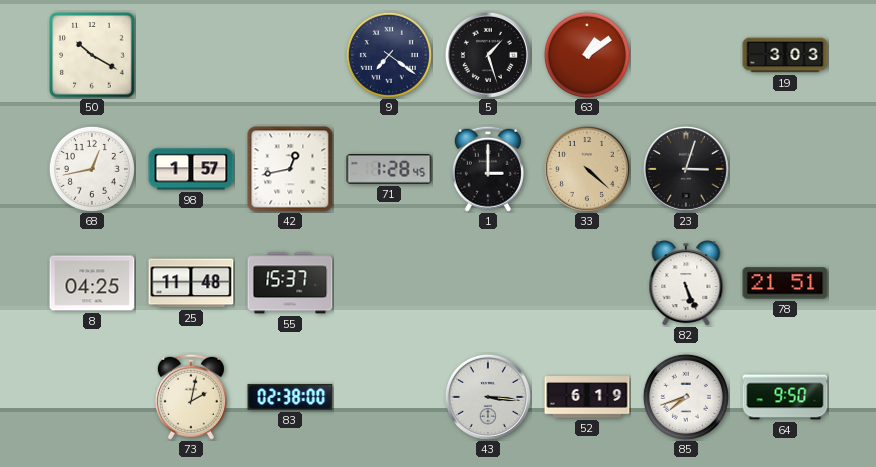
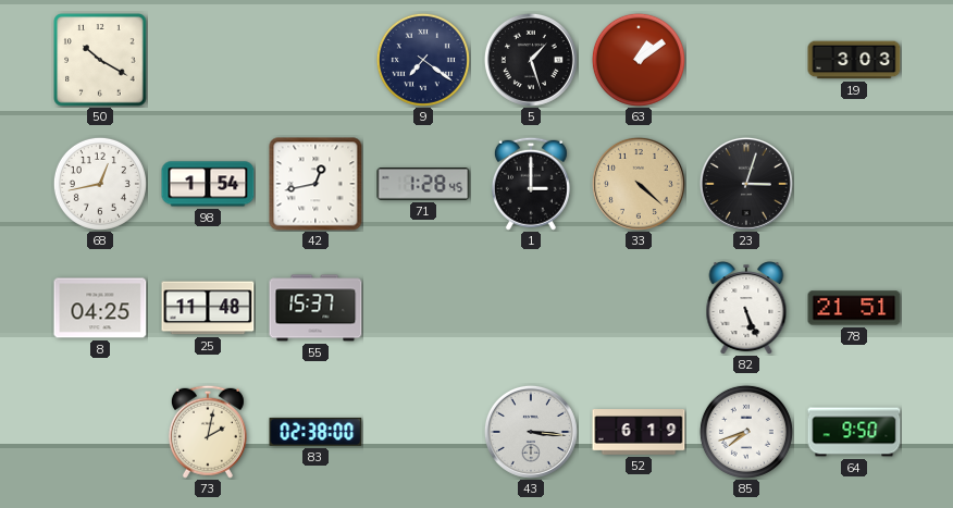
98: 1:57 -> 1:54 (208, 184)
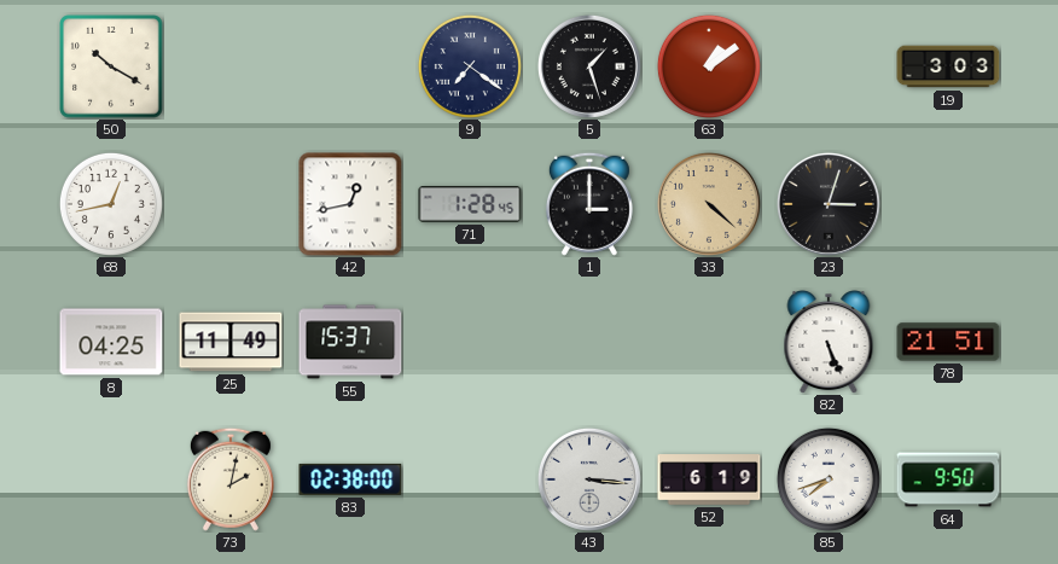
98: 1:54 -> none (208, 184)
25: 11:48 -> 11:49 (231, 342)
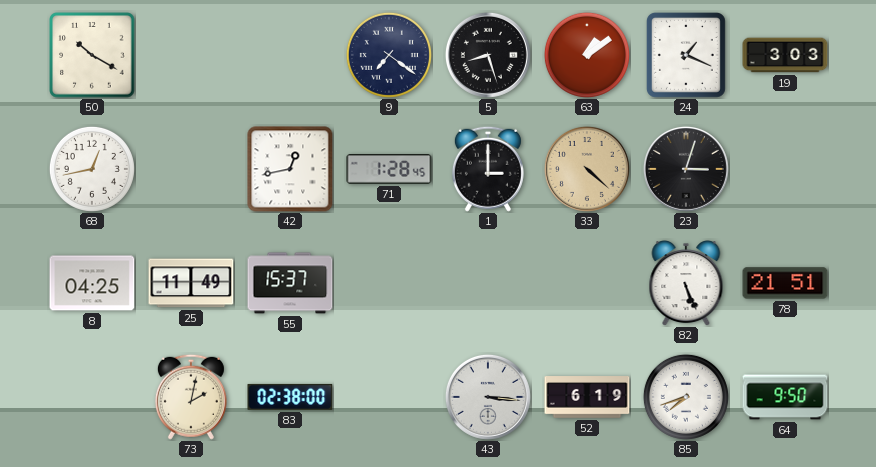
5: 1:27 -> 8:27 (488, 55)
24: none -> 1:19 (686, 55)
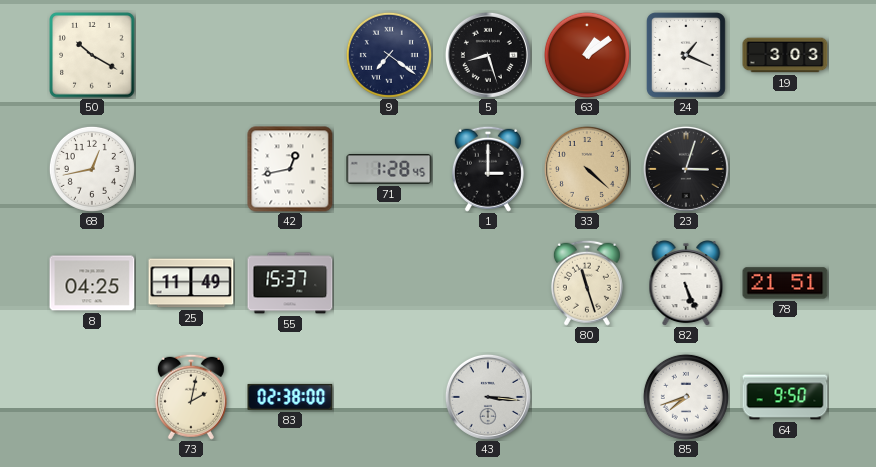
80: none -> 11:27 (587, 283)
52: 6:19 -> none (587, 397)
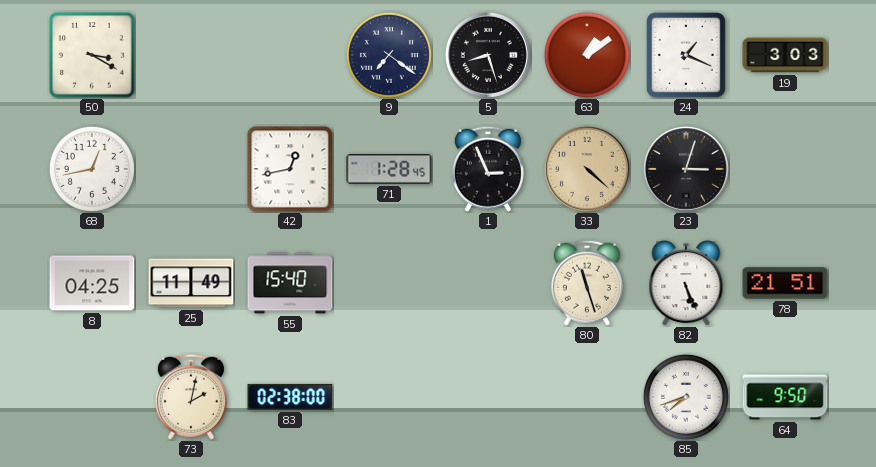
50: 10:20 -> 3:20 (92, 55)
1: 3:00 -> 2:56 (488, 169)
55: 15:37 -> 15:40 (290, 283)
43: 3:16 -> none (488, 397)
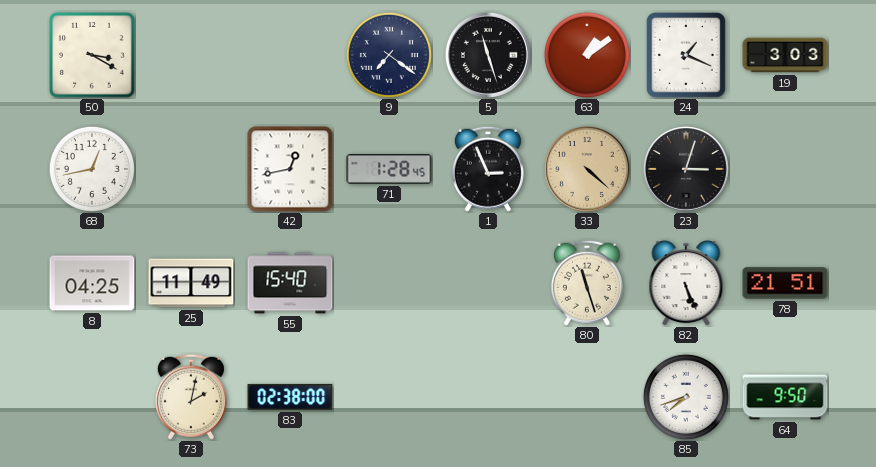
5: 8:27 -> 11:27 (488, 55)
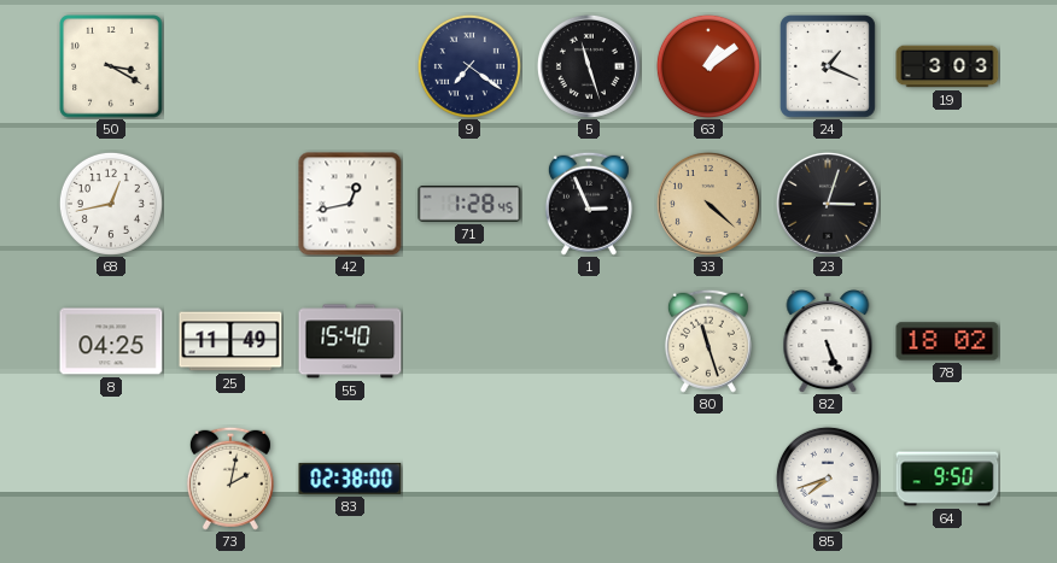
78: 21:51 -> 18:02 (947, 341)
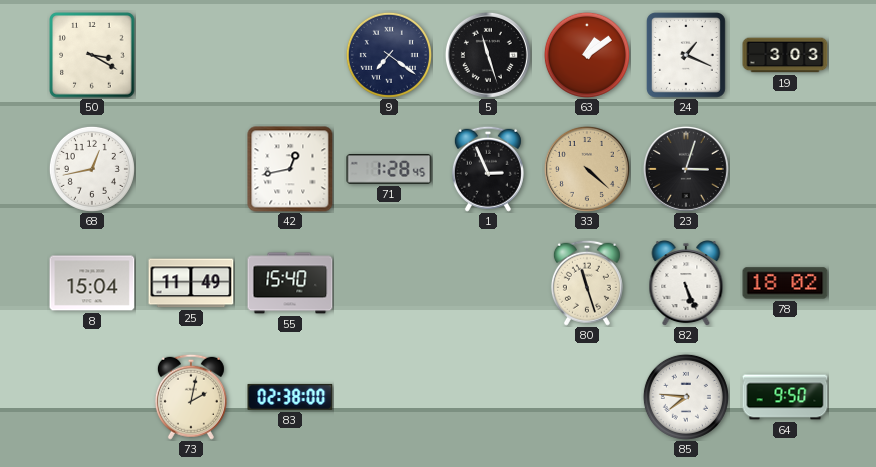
8: 04:25 -> 15:04 (92, 283)
85: 7:42 -> 7:46 (686, 397)
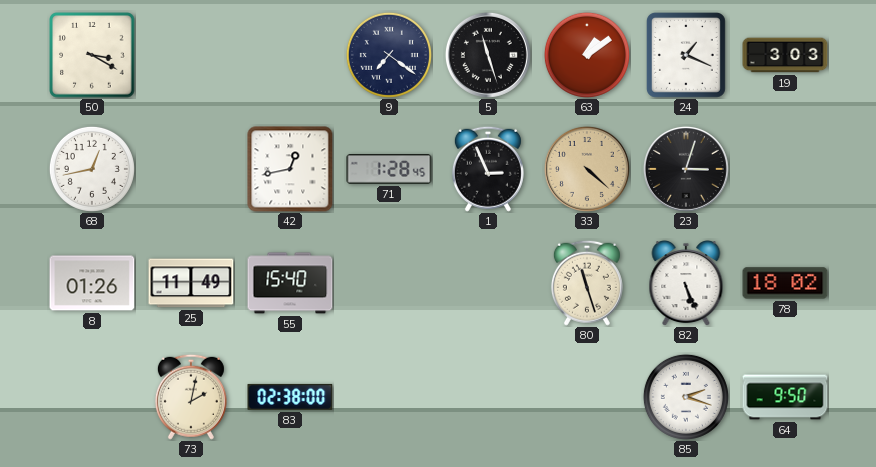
8: 15:04 -> 01:26 (92, 283)
85: 7:46 -> 2:18 (686, 397)
